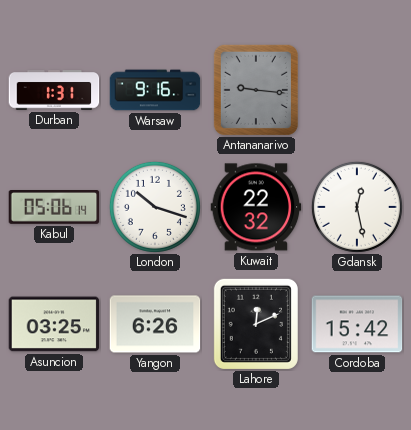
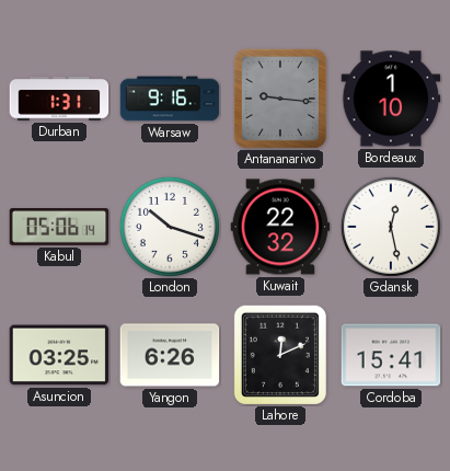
Bordeaux: none -> 1:10 (391, 99)
Cordoba: 15:42 -> 15:41 (391, 355)
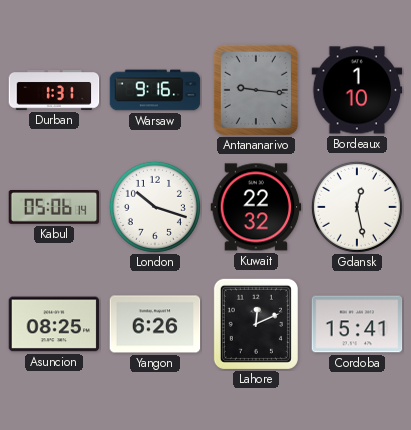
Asuncion: 03:25 -> 08:25 (54, 324)
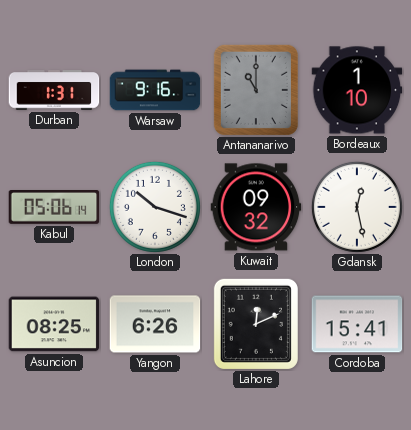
Antananarivo: 9:16 -> 11:00 (256, 90)
Kuwait: 22:32 -> 09:32 (256, 207)
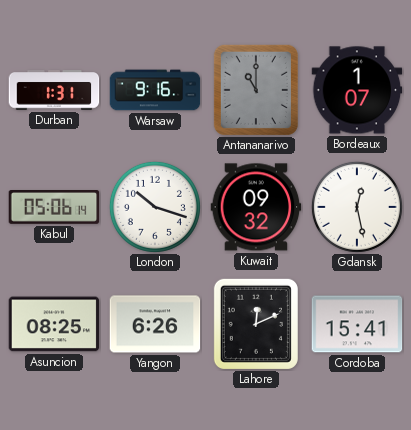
Bordeaux: 1:10 -> 1:07 (357, 90)
